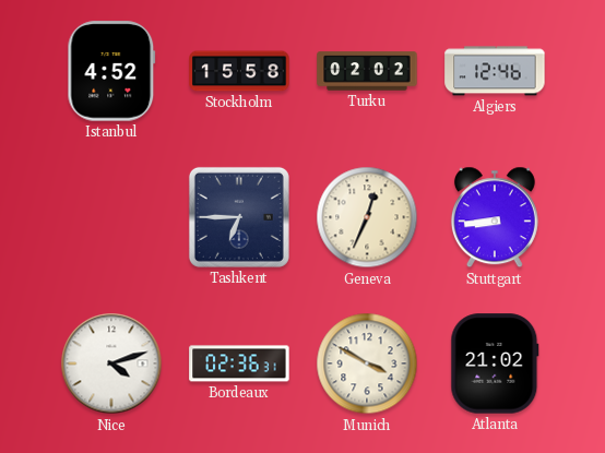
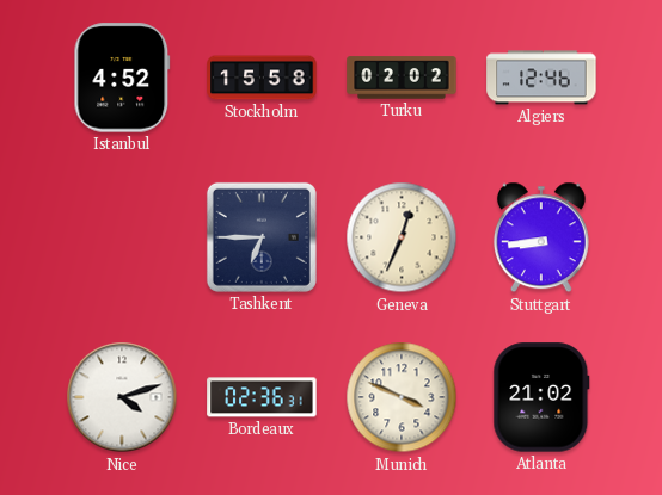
Munich: 3:50 -> 3:49 (402, 397)
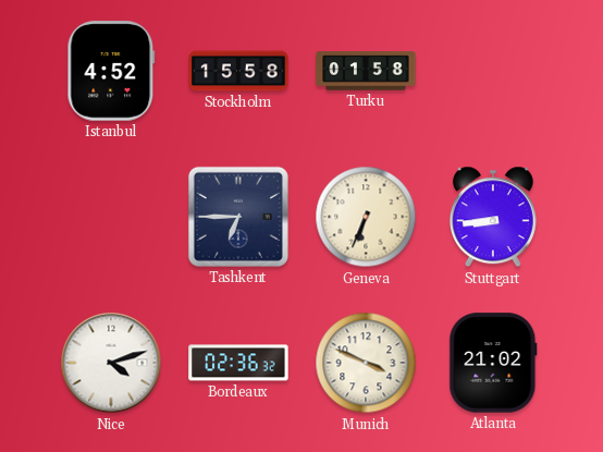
Turku: 02:02 -> 01:58 (366, 71)
Algiers: 12:46 -> none (541, 78)
Geneva: 12:34 -> 6:34 (366, 217)
Bordeaux: 02:36:31 -> 02:36:32 (238, 363)
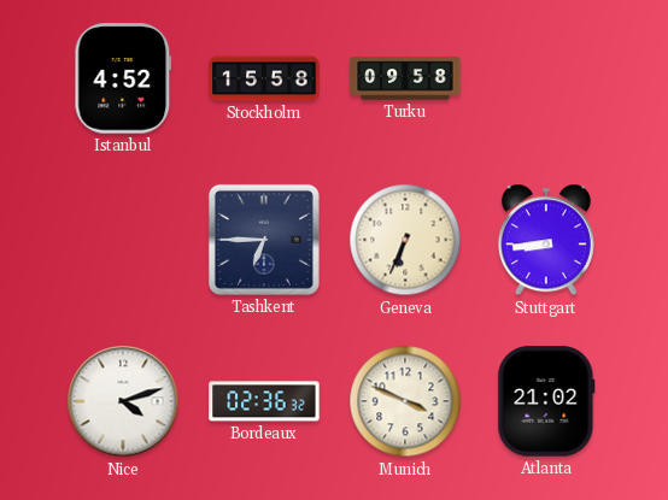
Turku: 01:58 -> 09:58 (405, 78)
